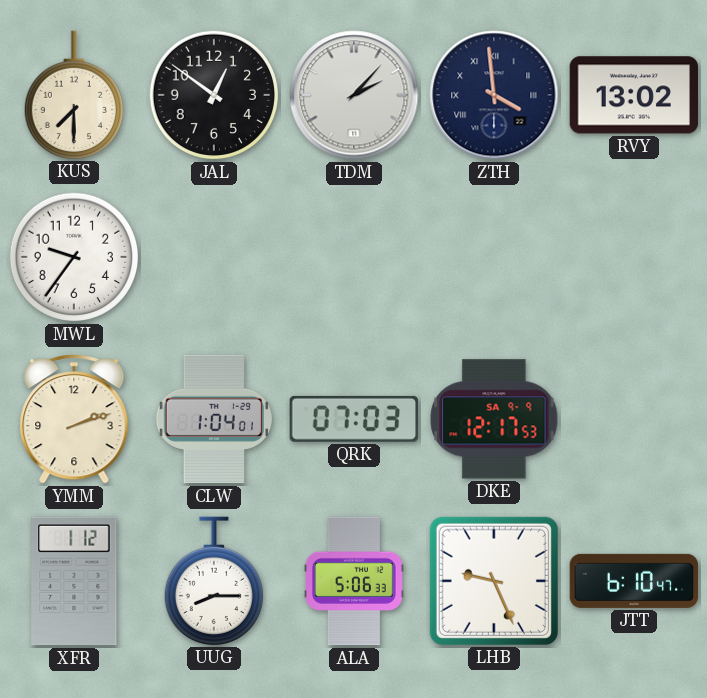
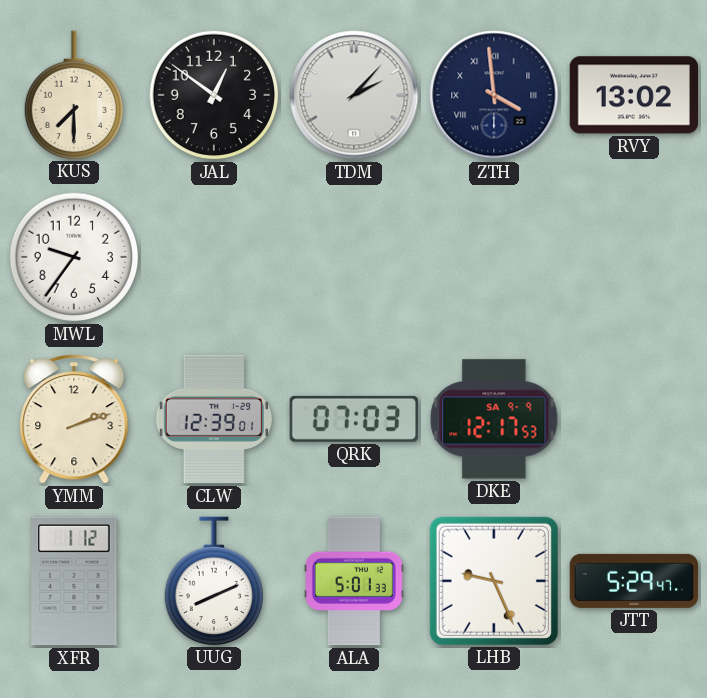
CLW: 1:04 -> 12:39 (213, 419)
UUG: 8:15 -> 8:11 (213, 581)
ALA: 5:06 -> 5:01 (355, 581)
JTT: 6:10 -> 5:29 (634, 581)
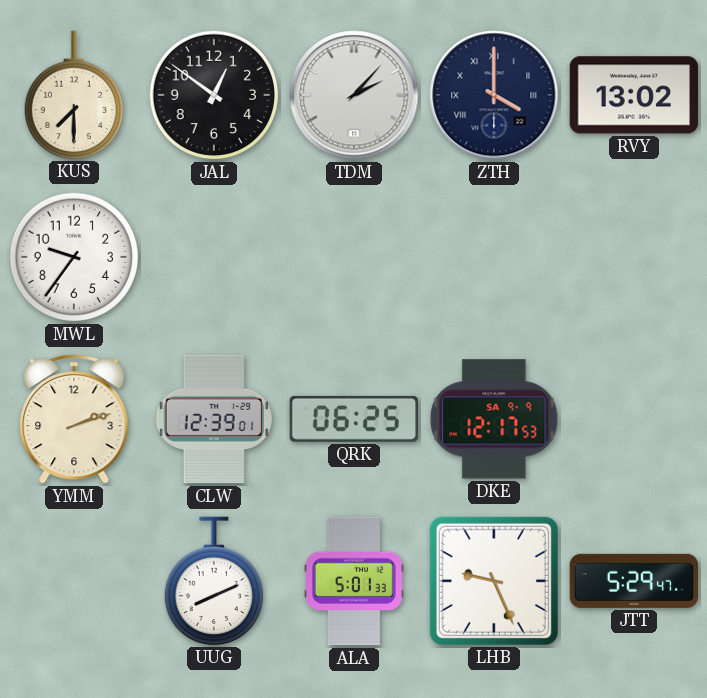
ZTH: 3:59 -> 4:00 (494, 95)
QRK: 07:03 -> 06:25 (353, 419)
XFR: 1:12 -> none (74, 581)
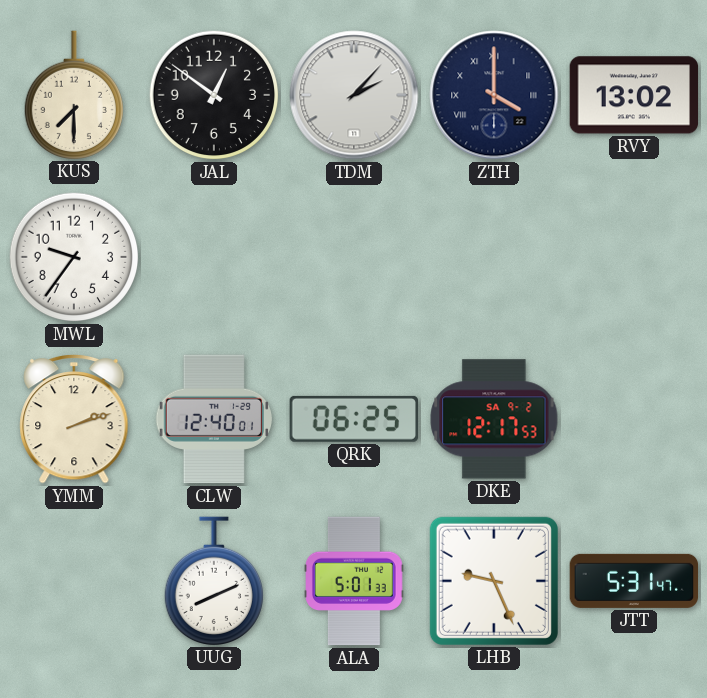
CLW: 12:39 -> 12:40 (213, 419)
DKE date: SA 9-9 -> SA 9-2 (494, 419)
JTT: 5:29 -> 5:31 (634, 581)
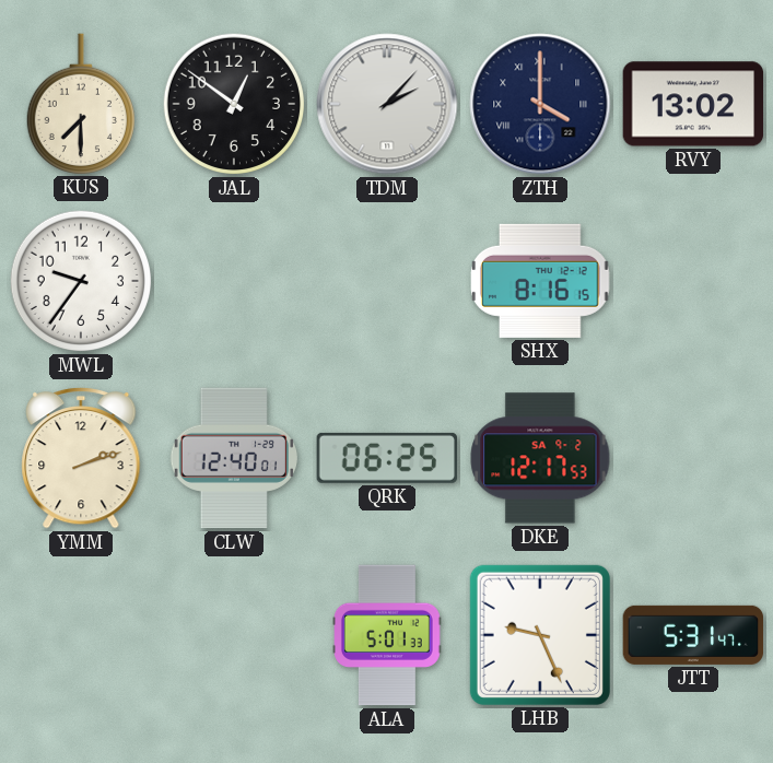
SHX: none -> 8:16 (541, 281)
UUG: 8:11 -> none (213, 581)
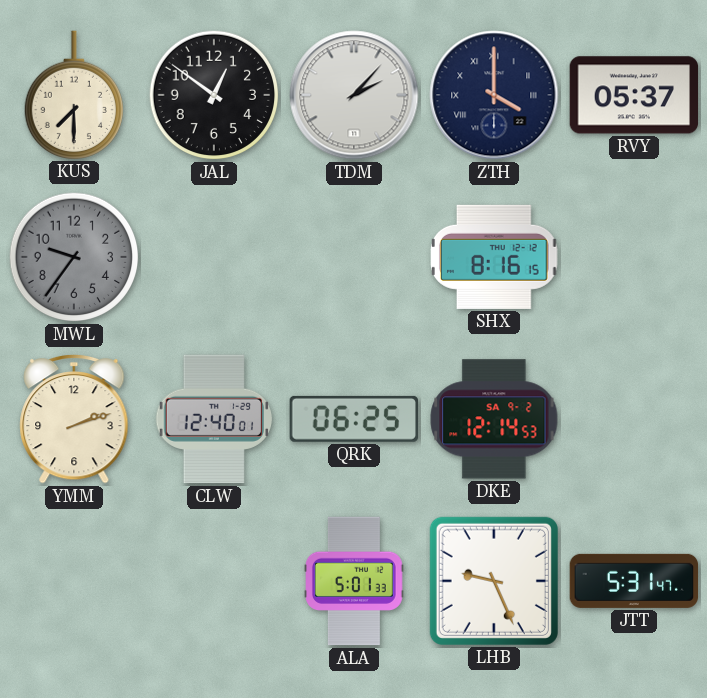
RVY: 13:02 -> 05:37 (634, 95)
MWL dial: white -> grey (74, 257)
DKE: 12:17 -> 12:14 (494, 419)
